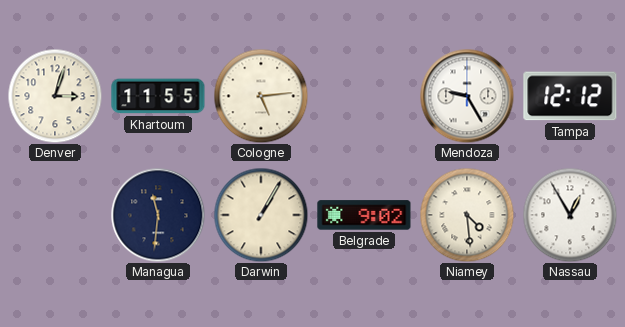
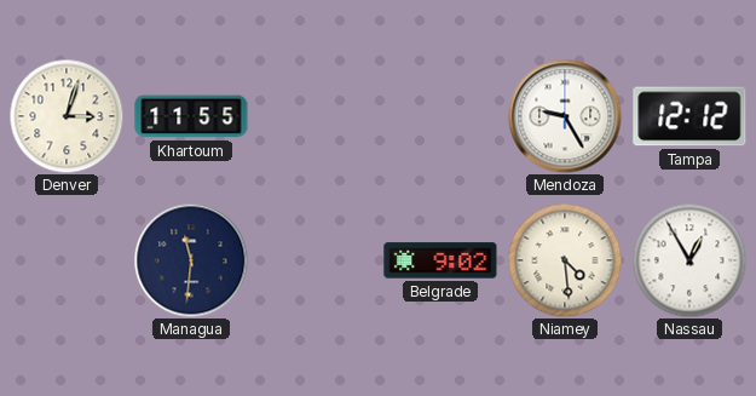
Cologne: 5:14 -> none (261, 96)
Darwin: 1:05 -> none (261, 215)
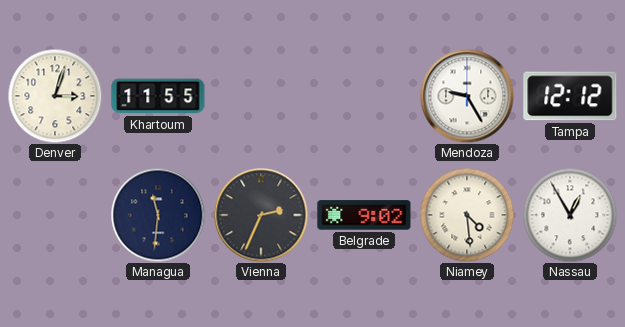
Vienna: none -> 2:34 (261, 215)
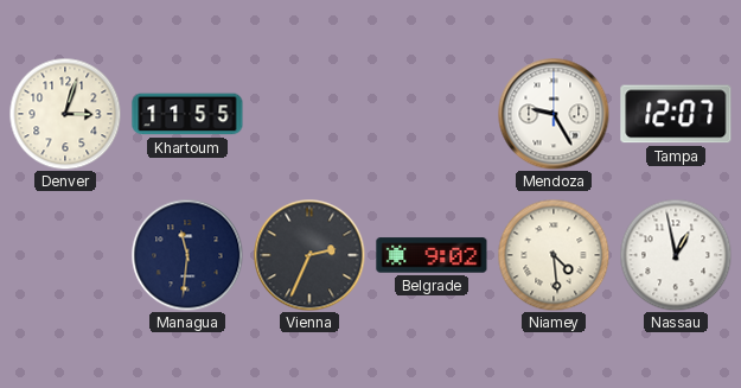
Tampa: 12:12 -> 12:07 (676, 114)
Nassau: 12:55 -> 12:58 (676, 255)
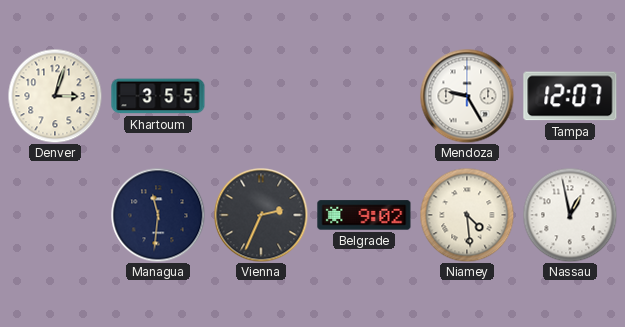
Khartoum: 11:55 -> 3:55 (158, 96)
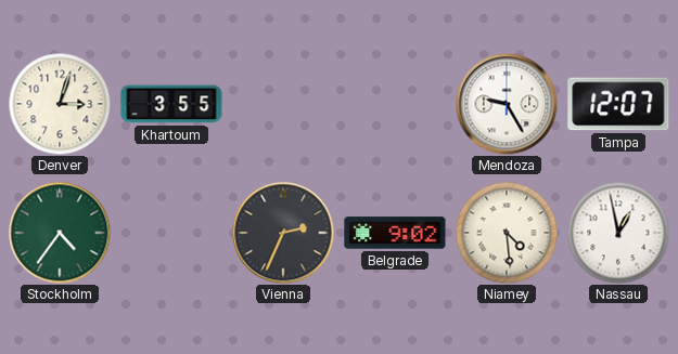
Stockholm: none -> 4:36 (60, 233)
Managua: 11:31 -> none (158, 215)
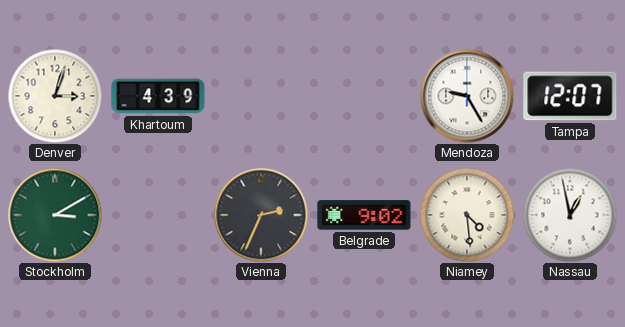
Khartoum: 3:55 -> 4:39 (158, 96)
Stockholm: 4:36 -> 3:10 (55, 215)
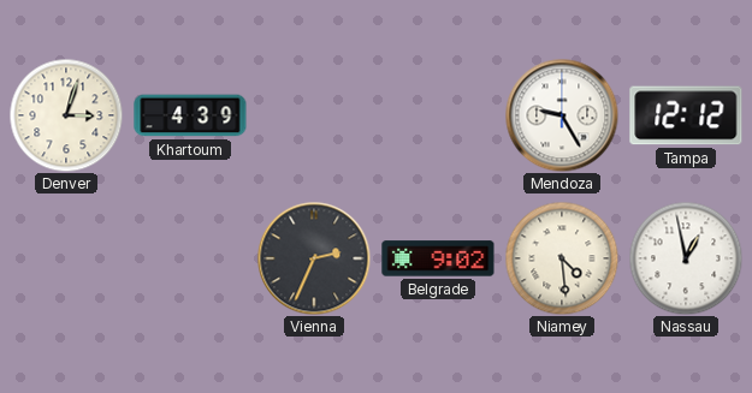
Tampa: 12:07 -> 12:12 (686, 115)
Stockholm: 3:10 -> none (55, 215)
